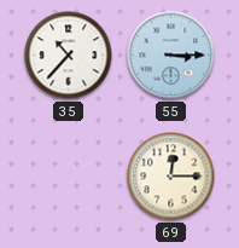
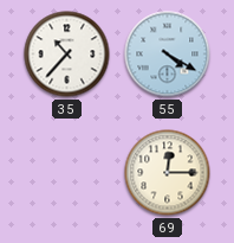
55: 3:15 -> 4:20 (168, 55)
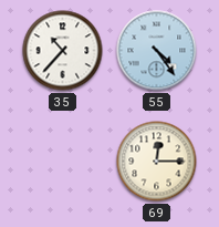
55: 4:20 -> 4:24 (157, 51)
